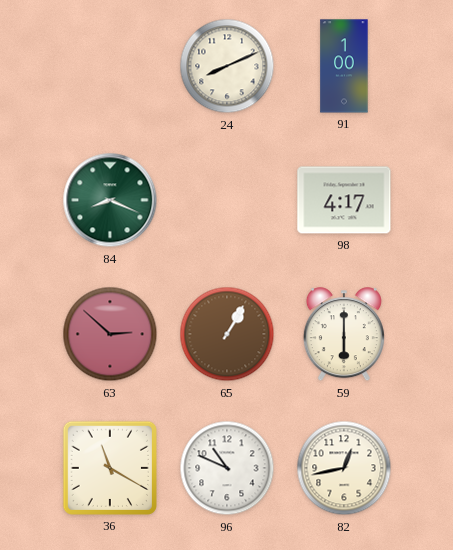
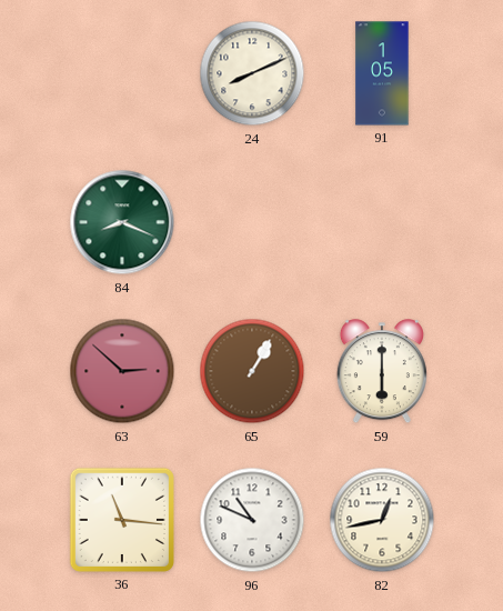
91: 1:00 -> 1:05 (382, 73)
98: 4:17 -> none (344, 200)
36: 11:20 -> 11:16 (122, 520)
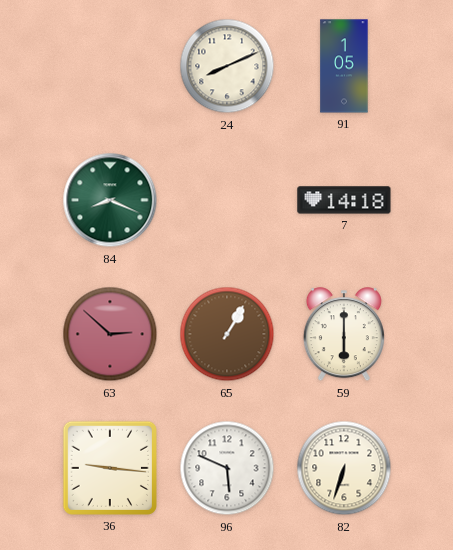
7: none -> 14:18 (344, 200)
36: 11:16 -> 9:16 (110, 468)
96: 10:49 -> 5:49 (227, 468)
82: 12:43 -> 6:33 (344, 468)
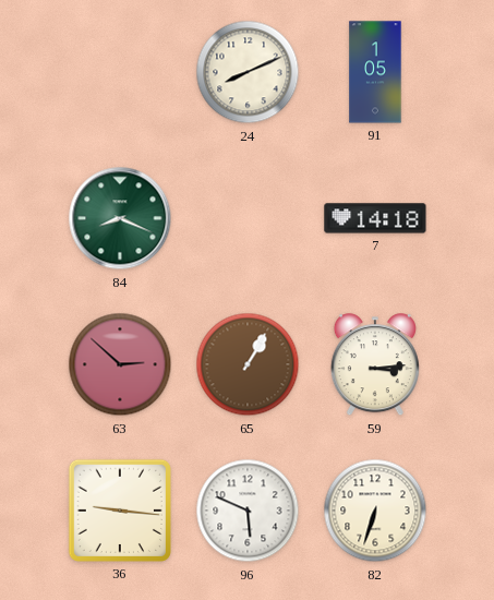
59: 6:00 -> 3:14 (375, 365)
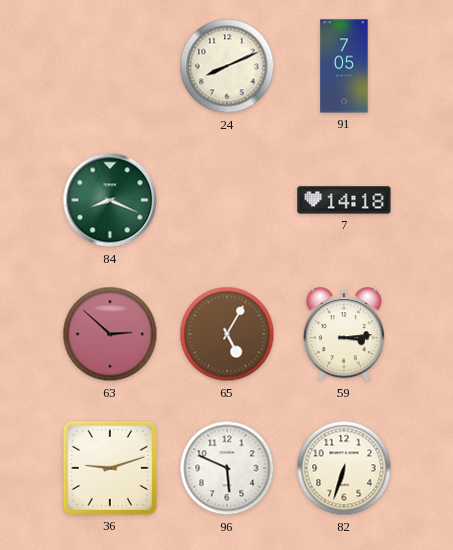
91: 1:05 -> 7:05 (344, 66)
65: 1:05 -> 5:05 (227, 334)
36: 9:16 -> 9:12 (110, 468)
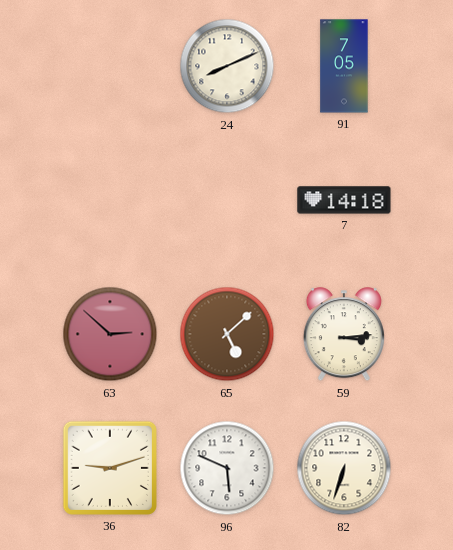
84: 8:19 -> none (110, 200)
65: 5:05 -> 5:08 (227, 334)
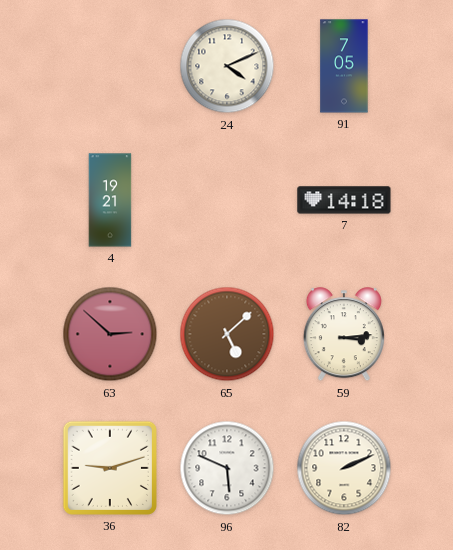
24: 8:11 -> 4:11 (227, 66)
4: none -> 19:21 (110, 200)
82: 6:33 -> 2:11 (344, 468)
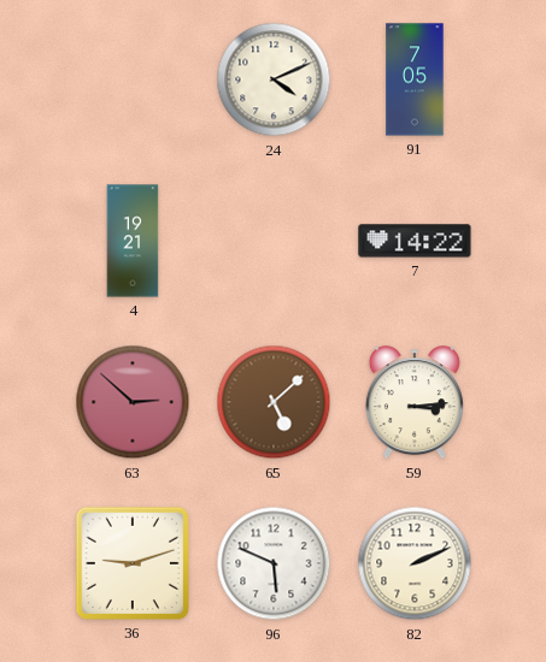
7: 14:18 -> 14:22 (415, 241)
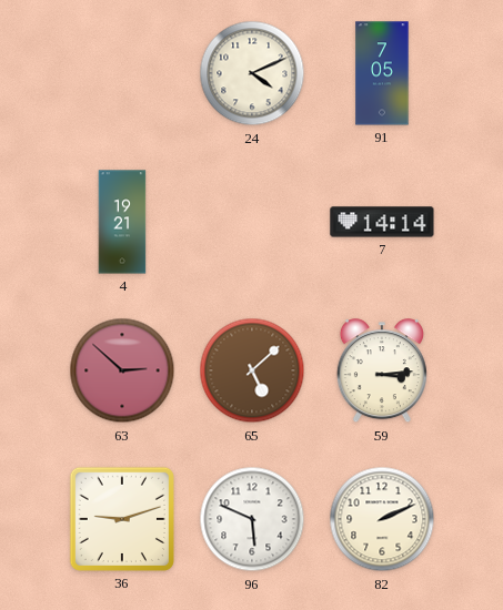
7: 14:22 -> 14:14 (382, 222)
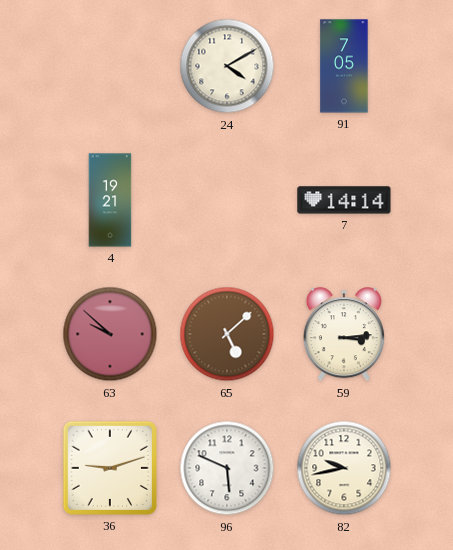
24: 4:11 -> 4:10 (227, 66)
63: 2:52 -> 9:52 (110, 334)
82: 2:11 -> 9:43 (344, 468)
